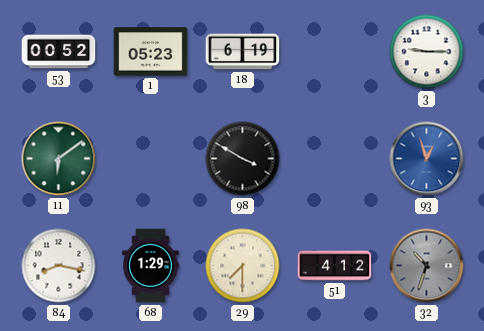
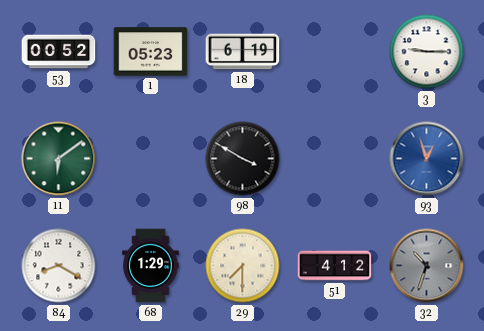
84: 8:17 -> 8:20 (59, 266)
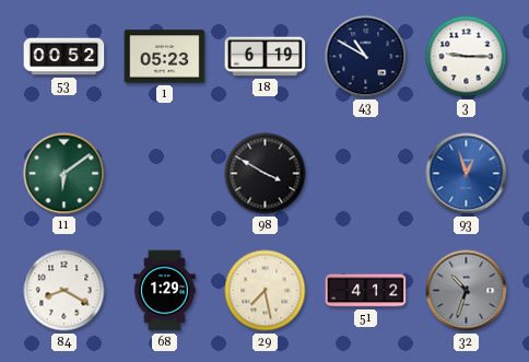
43: none -> 10:50 (366, 57)
29: 7:30 -> 7:28 (266, 291)
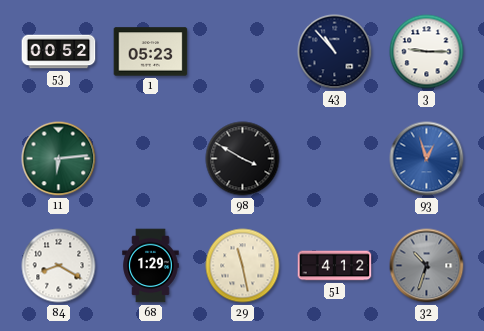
18: 6:19 -> none (266, 57)
43: 10:50 -> 10:53 (335, 52)
11: 6:09 -> 6:14 (59, 159)
29: 7:28 -> 11:28 (243, 266)
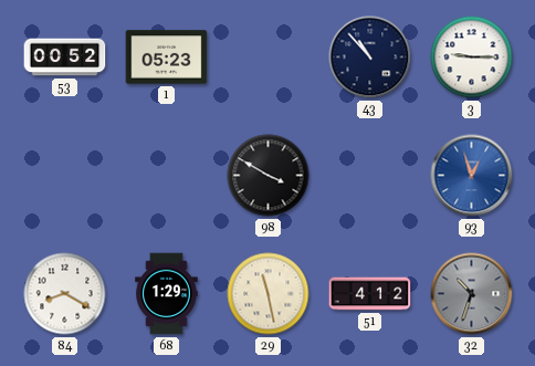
11: 6:14 -> none (59, 159)
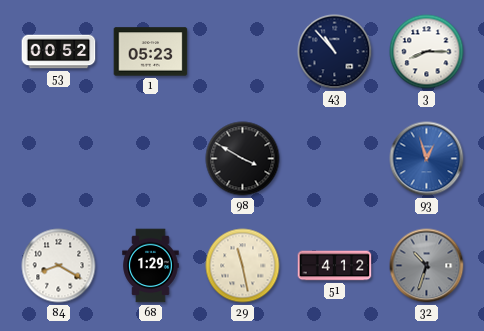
3: 9:15 -> 8:15 (427, 52)
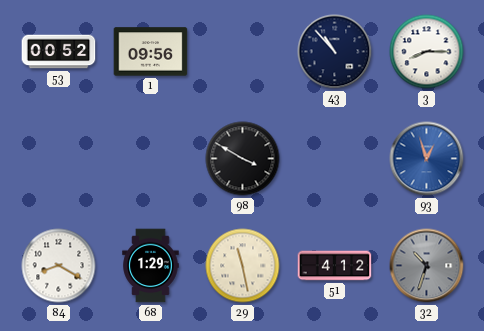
1: 05:23 -> 09:56 (151, 52)
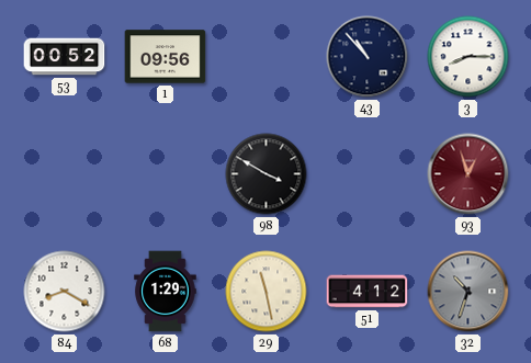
93 dial: blue -> burgundy (468, 174)
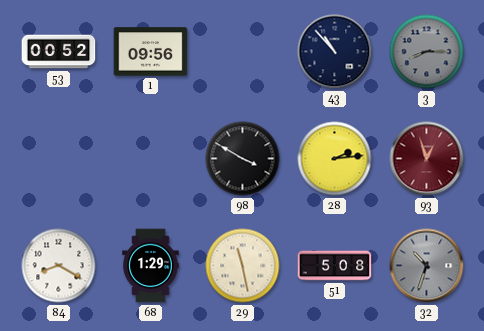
3 dial: white -> grey (427, 52)
28: none -> 2:14 (335, 159)
51: 4:12 -> 5:08 (335, 266)
